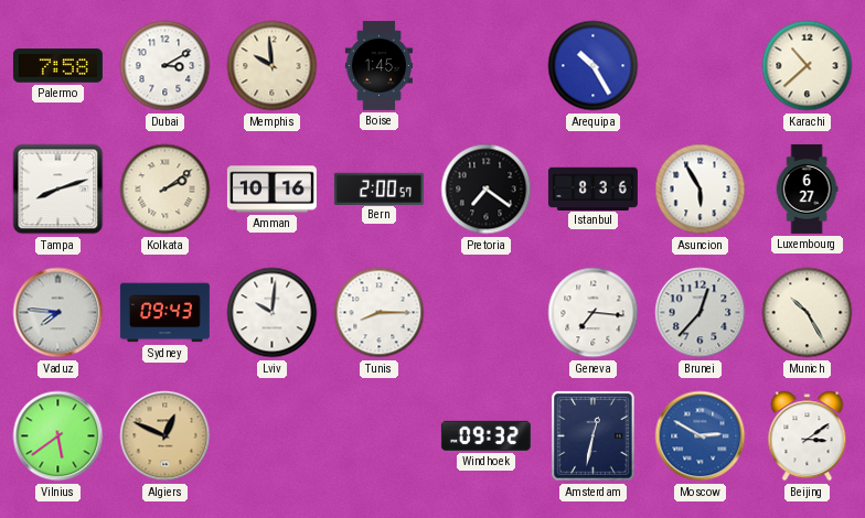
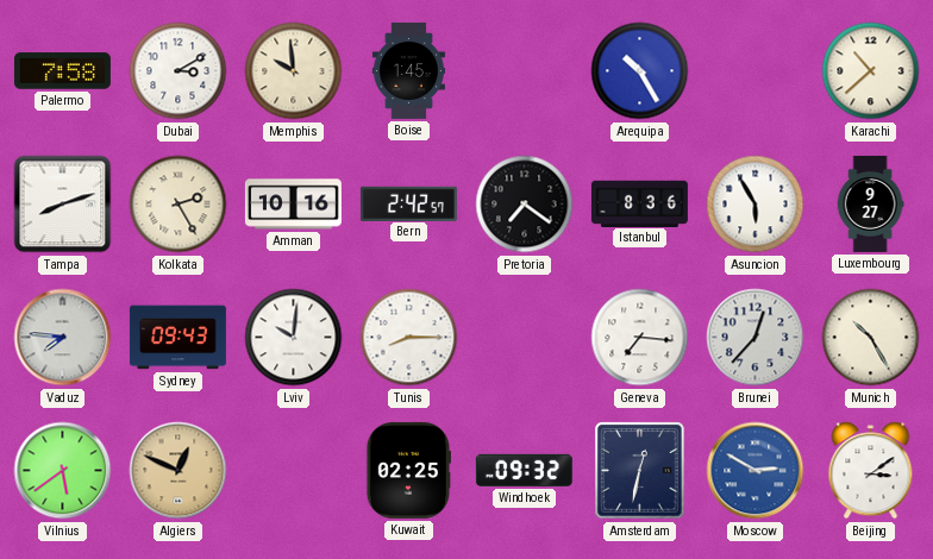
Kolkata: 2:09 -> 2:25 (179, 205)
Bern: 2:00 -> 2:42 (408, 203)
Luxembourg: 6:27 -> 9:27 (870, 203)
Kuwait: none -> 02:25 (407, 470)
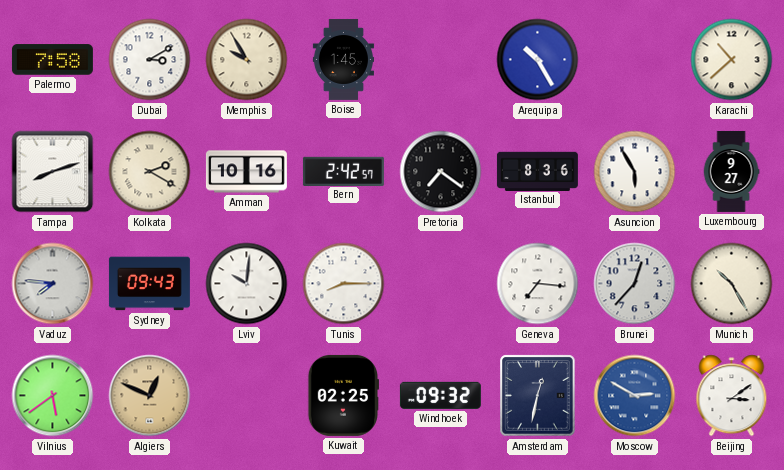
Memphis: 9:59 -> 9:55 (247, 60)
Kolkata: 2:25 -> 2:20 (150, 172)
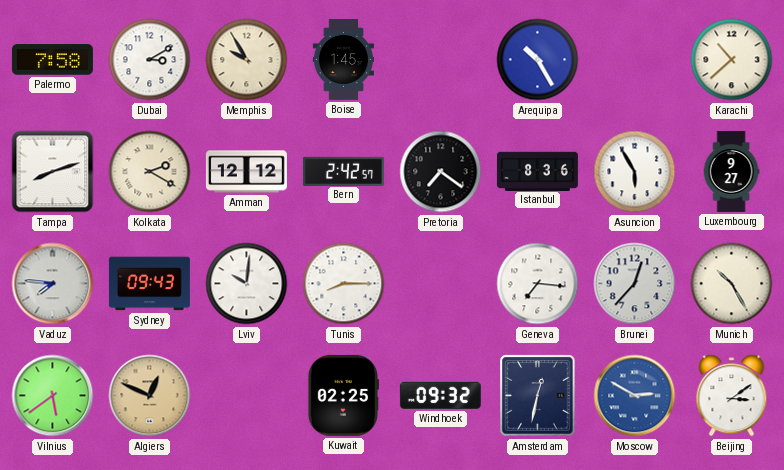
Amman: 10:16 -> 12:12 (246, 172)
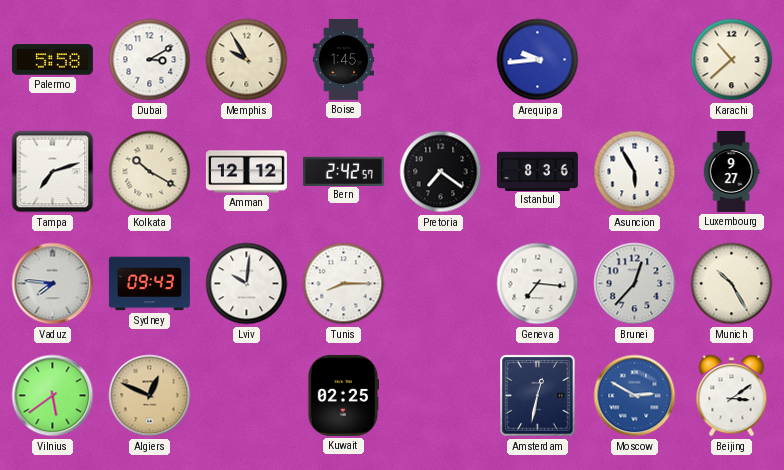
Palermo: 7:58 -> 5:58 (52, 60)
Arequipa: 10:25 -> 9:44 (538, 60)
Tampa: 8:12 -> 7:12 (53, 172)
Kolkata: 2:20 -> 10:20 (150, 172)
Windhoek: 09:32 -> none (440, 395)
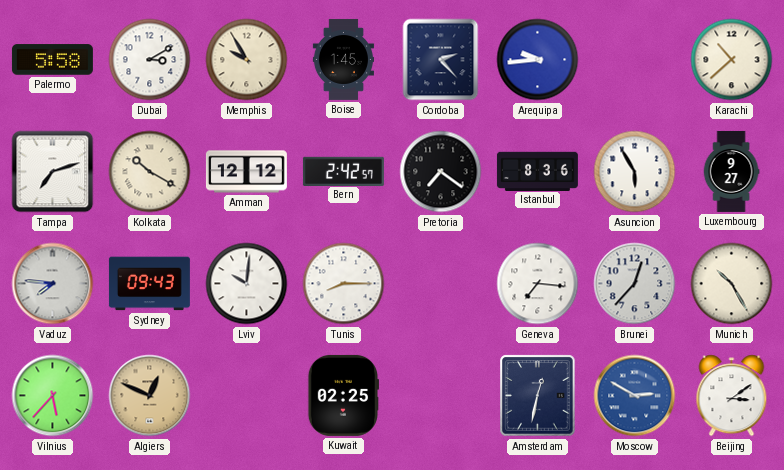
Cordoba: none -> 2:23 (441, 60)
Vilnius: 5:39 -> 5:37 (53, 396)
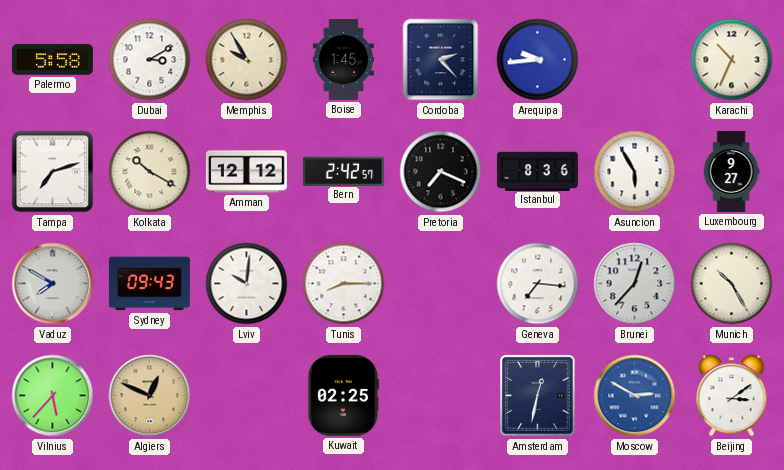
Karachi: 10:38 -> 10:34 (732, 60)
Pretoria: 7:21 -> 7:19 (441, 172)
Vaduz: 7:46 -> 7:50 (53, 284)
